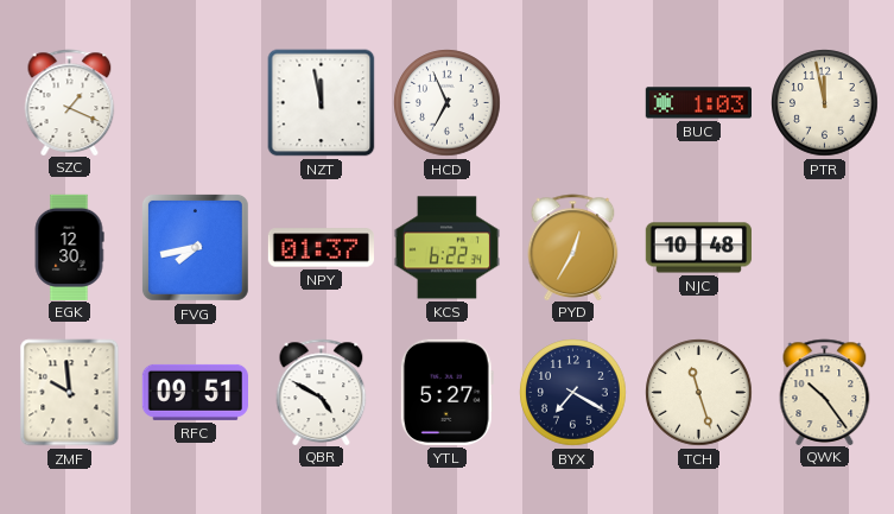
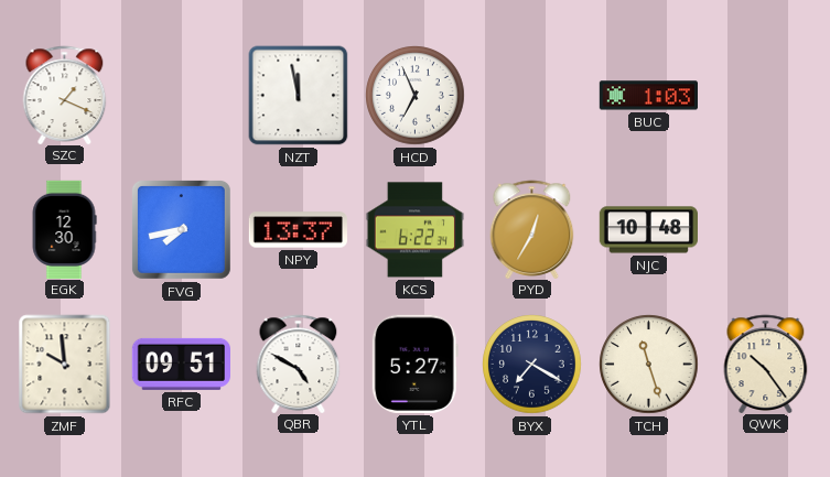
PTR: 11:58 -> none (825, 103)
NPY: 01:37 -> 13:37 (298, 230)
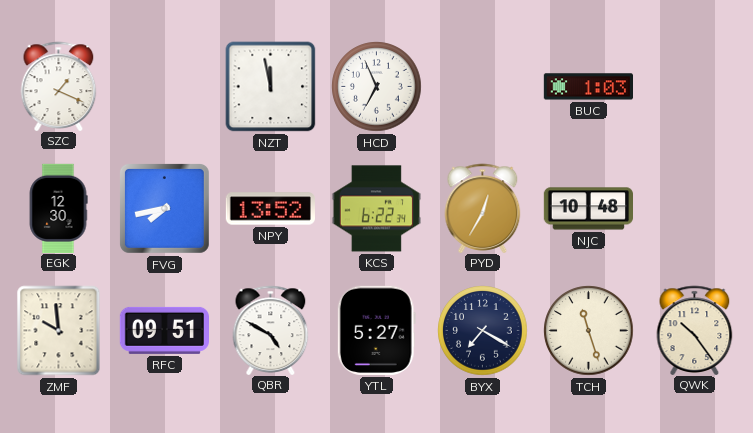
NPY: 13:37 -> 13:52 (270, 209)
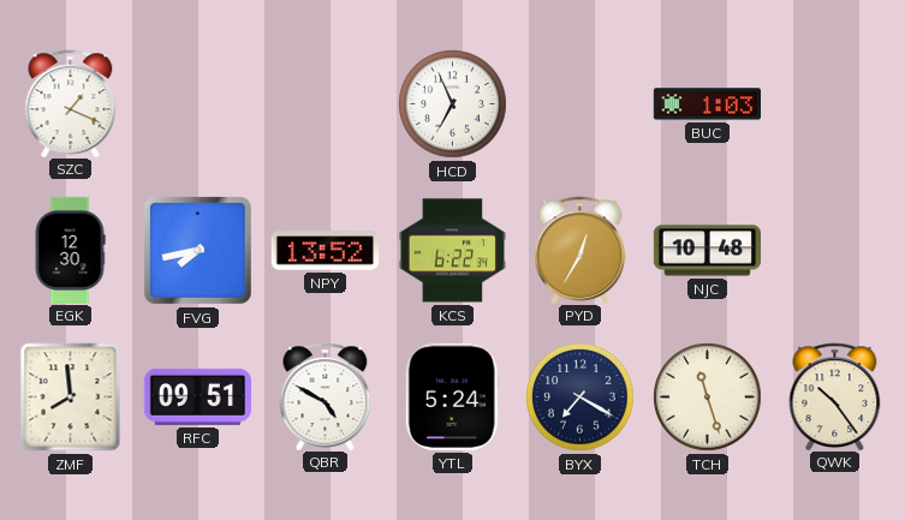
NZT: 11:58 -> none (271, 87)
ZMF: 9:59 -> 7:59 (71, 398)
YTL: 5:27 -> 5:24 (452, 396)
